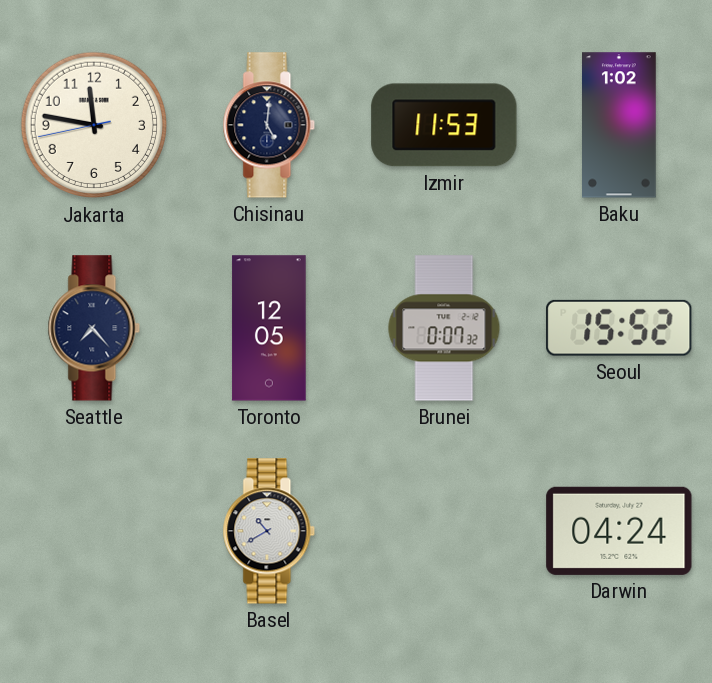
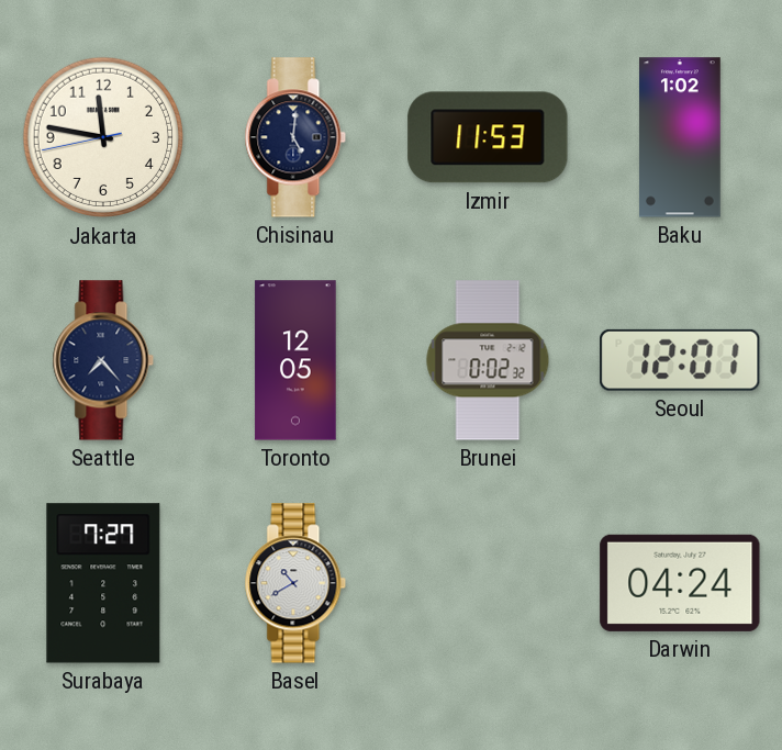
Brunei: 0:07 -> 0:02 (488, 360)
Seoul: 15:52 -> 12:01 (680, 360)
Surabaya: none -> 7:27 (103, 583)
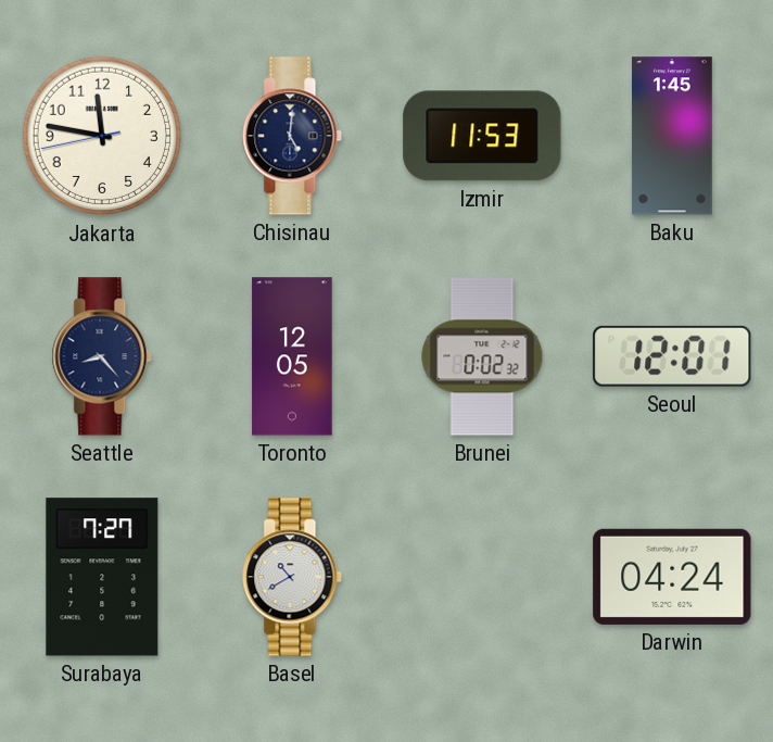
Baku: 1:02 -> 1:45 (673, 136)
Seattle: 7:23 -> 8:23 (102, 356)
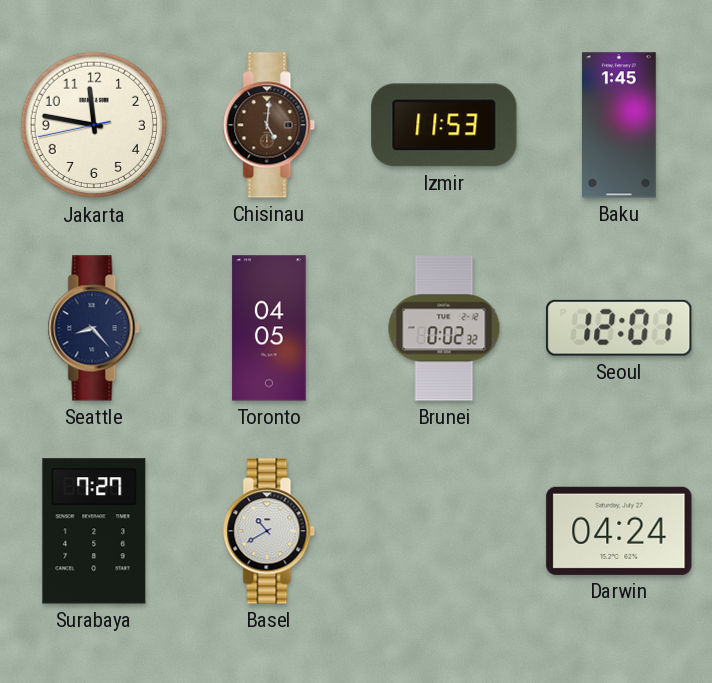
Chisinau dial: navy -> brown (269, 125)
Toronto: 12:05 -> 04:05 (269, 328)
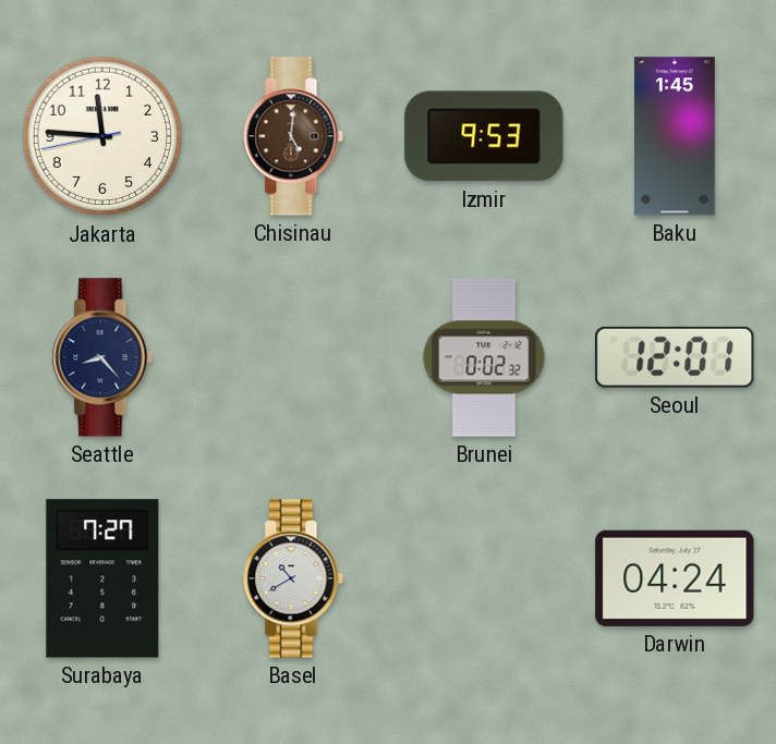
Jakarta: 11:46 -> 11:45 (102, 136)
Izmir: 11:53 -> 9:53 (484, 136)
Toronto: 04:05 -> none (269, 328)
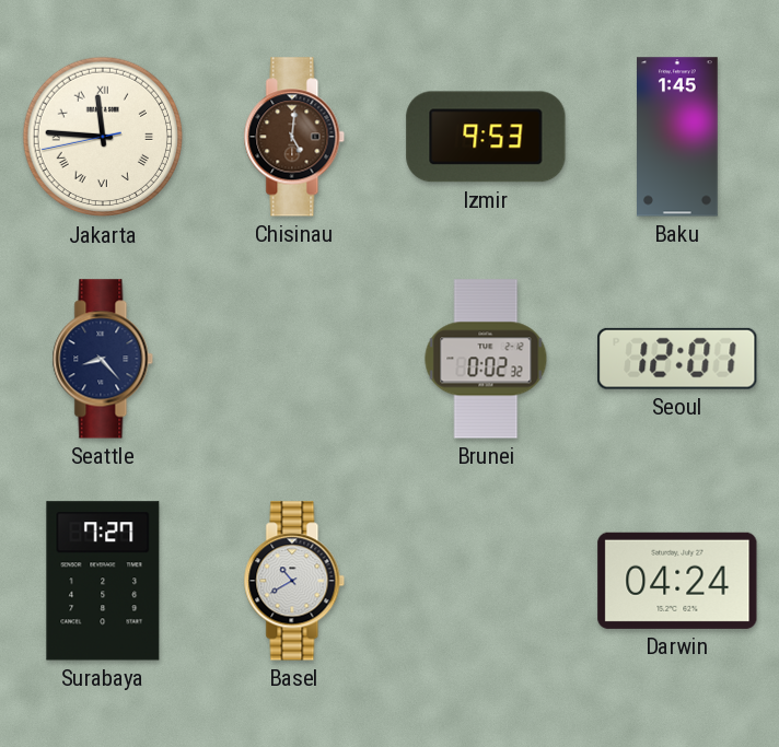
Jakarta numerals: Arabic -> Roman (103, 137)
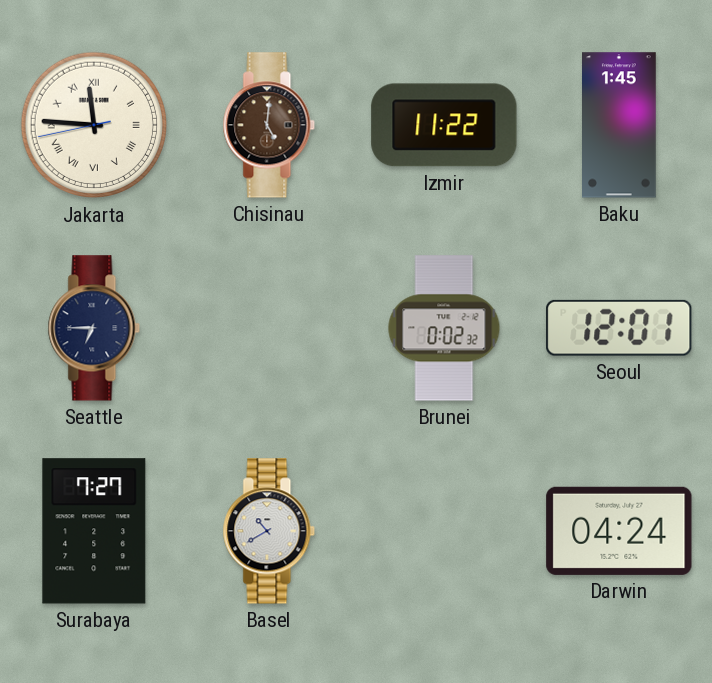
Izmir: 9:53 -> 11:22 (444, 125)
Seattle: 8:23 -> 6:45 (94, 328)
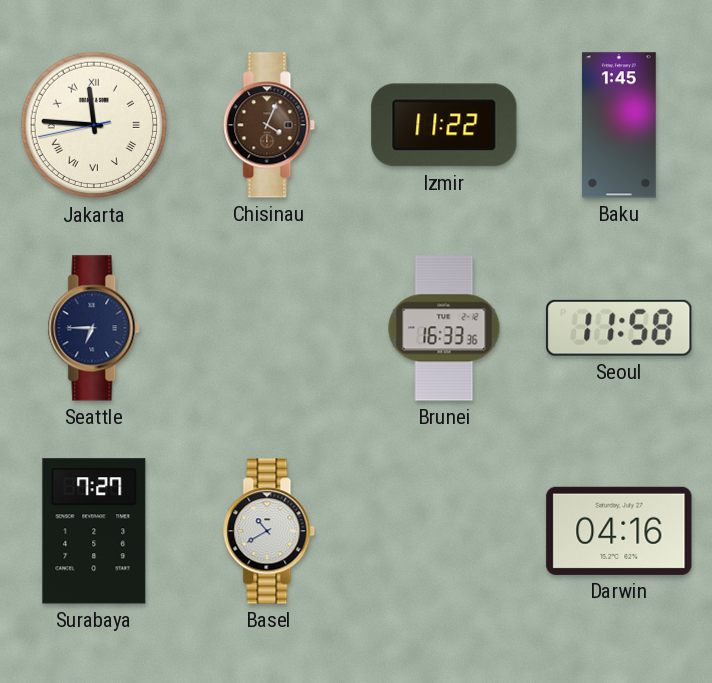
Chisinau: 5:01 -> 4:04 (269, 125)
Brunei: 0:02 -> 16:33 (444, 328)
Seoul: 12:01 -> 11:58 (619, 328)
Darwin: 04:24 -> 04:16 (619, 531)
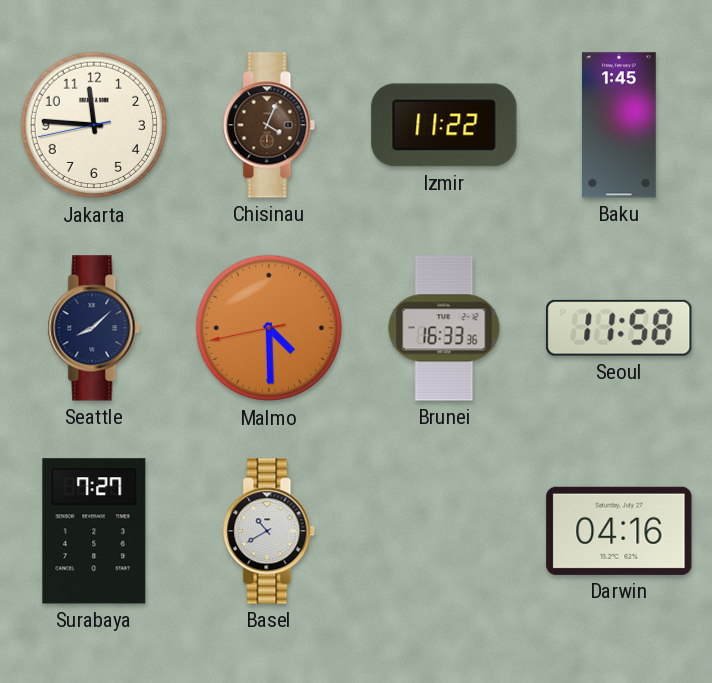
Jakarta numerals: Roman -> Arabic (94, 125)
Seattle: 6:45 -> 8:08 (94, 328)
Malmo: none -> 4:29 (269, 328)
